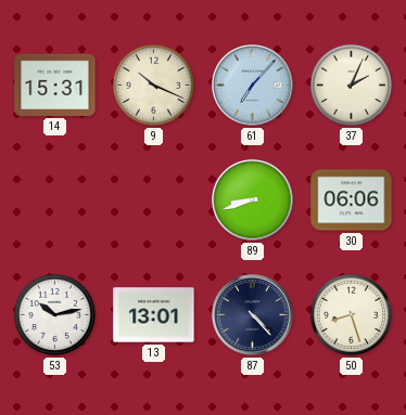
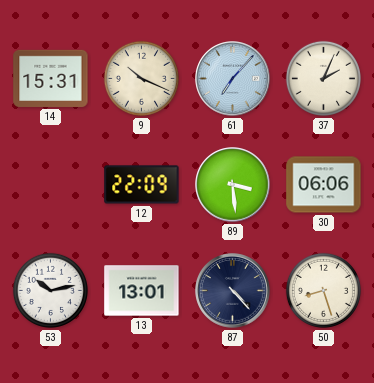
12: none -> 22:09 (142, 185)
89: 8:42 -> 3:29 (233, 185)
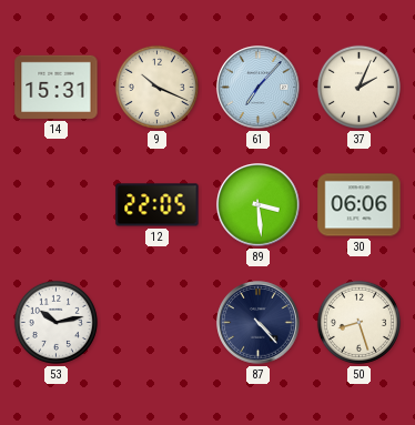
12: 22:09 -> 22:05 (158, 205)
13: 13:01 -> none (142, 291)
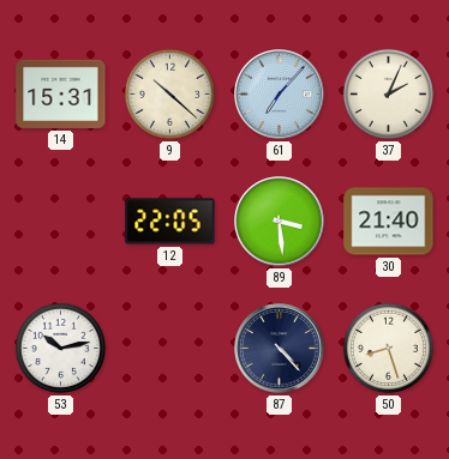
9: 10:19 -> 10:22 (169, 93)
30: 06:06 -> 21:40 (389, 222)
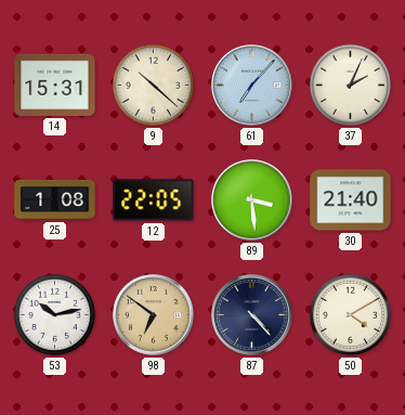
25: none -> 1:08 (55, 199)
98: none -> 6:51 (154, 315)
50: 8:27 -> 4:10 (350, 314)
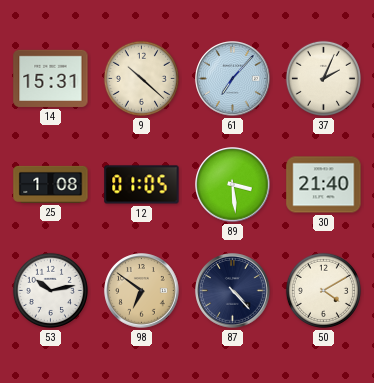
12: 22:05 -> 01:05 (142, 185)
